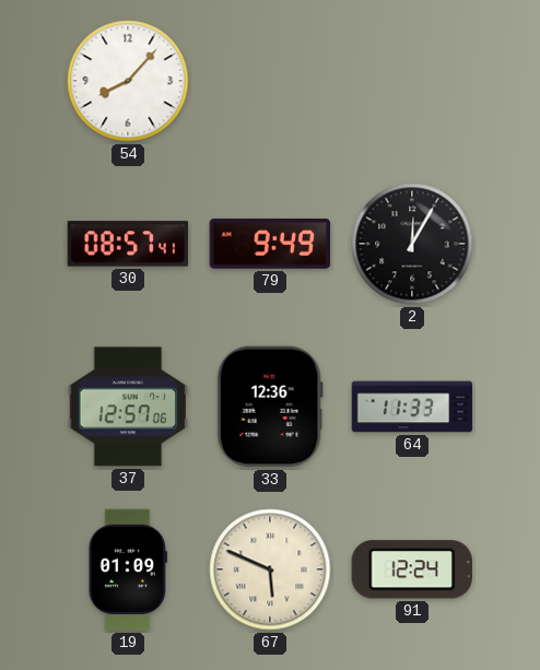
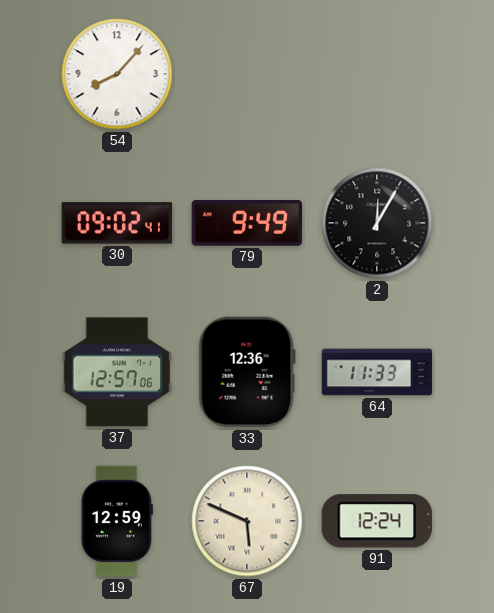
30: 08:57 -> 09:02 (117, 223)
19: 01:09 -> 12:59 (117, 521)
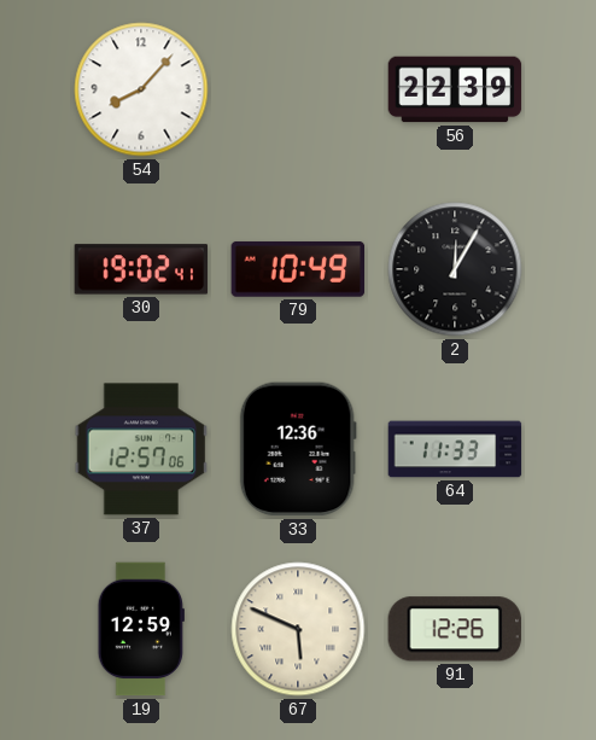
56: none -> 22:39 (455, 89)
30: 09:02 -> 19:02 (141, 269)
79: 9:49 -> 10:49 (298, 269)
91: 12:24 -> 12:26 (455, 629)
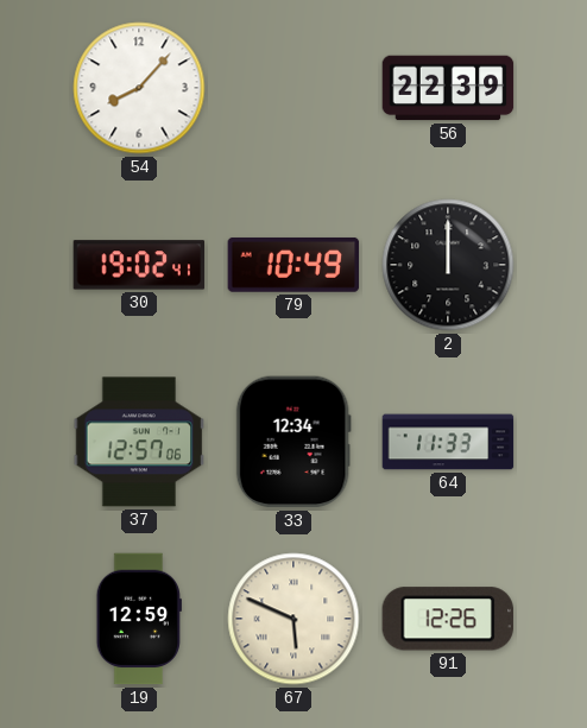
2: 12:05 -> 12:00 (448, 265)
33: 12:36 -> 12:34 (293, 442)
